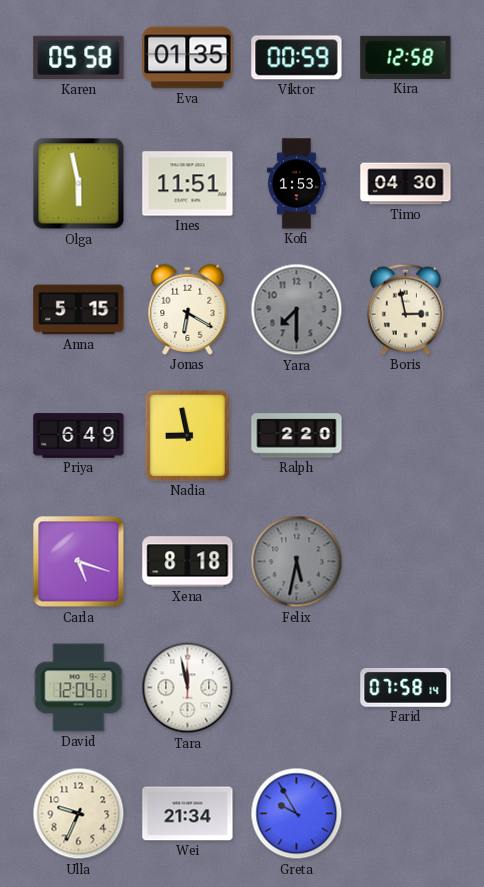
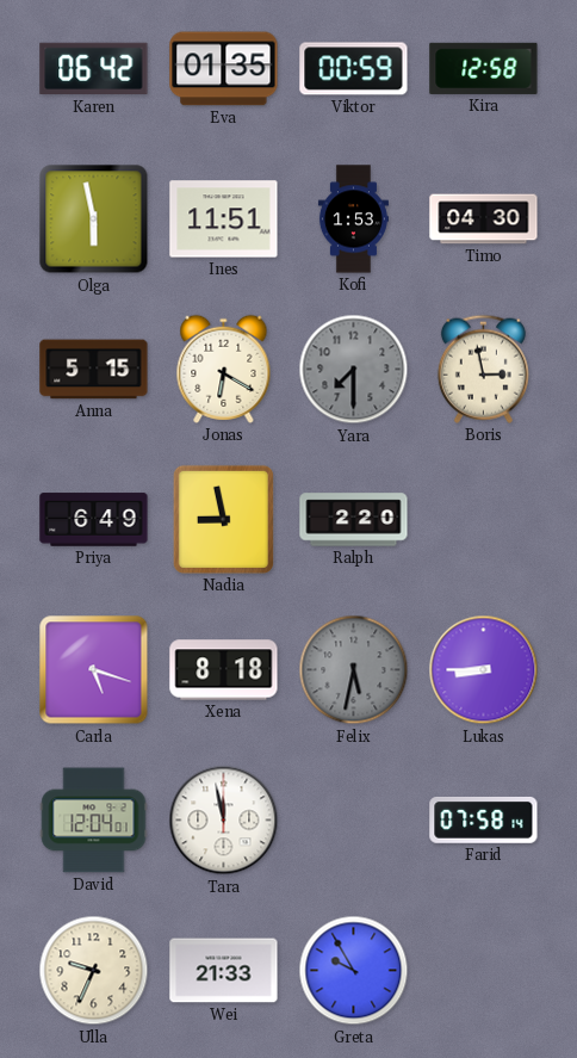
Karen: 05:58 -> 06:42 (94, 69)
Lukas: none -> 8:45 (484, 670)
Wei: 21:34 -> 21:33 (224, 971)
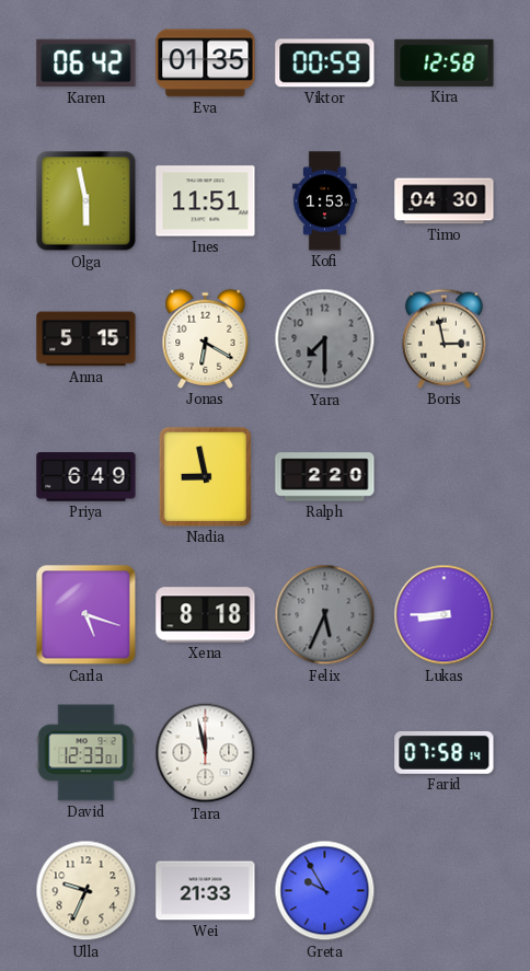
Felix: 5:32 -> 5:34 (325, 615)
David: 12:04 -> 12:33 (87, 753)
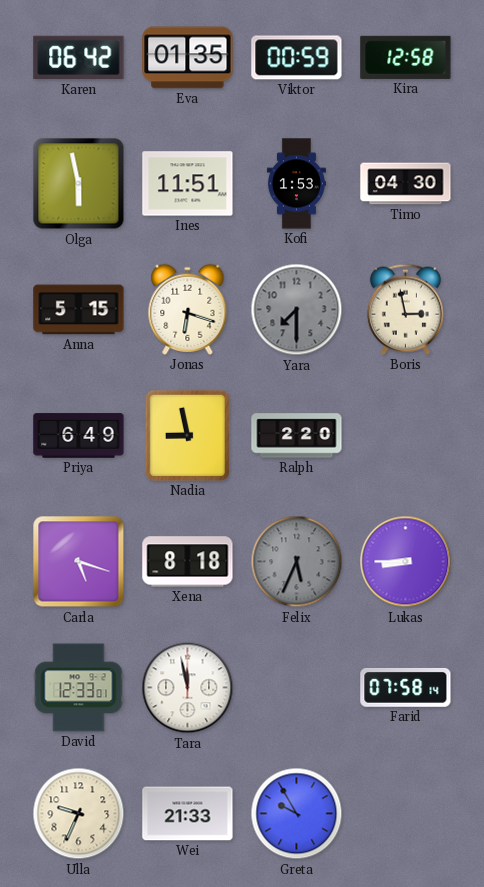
Jonas: 6:20 -> 6:18 (188, 309)
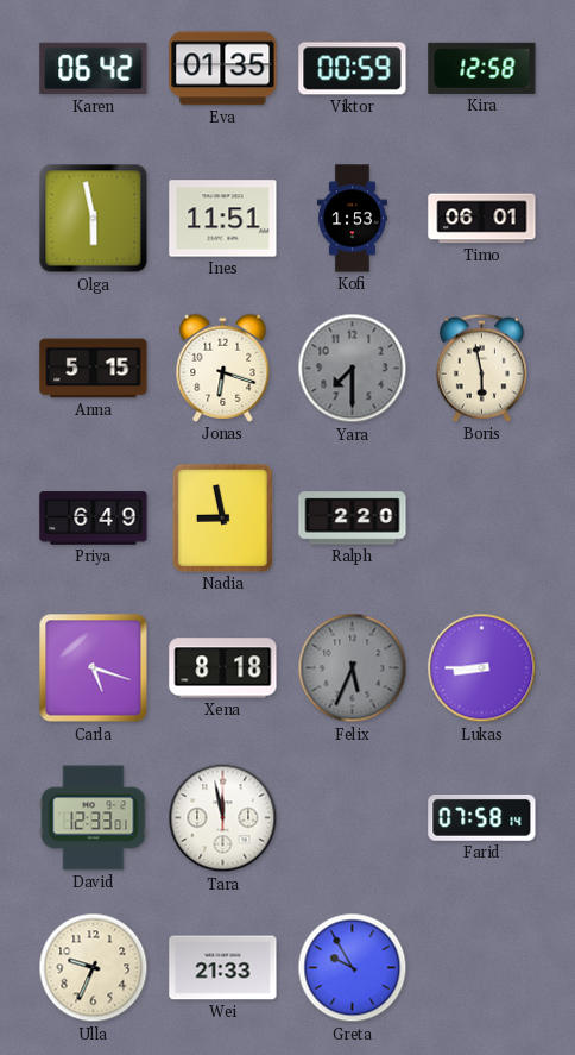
Timo: 04:30 -> 06:01 (482, 219)
Boris: 2:58 -> 5:58 (481, 368)
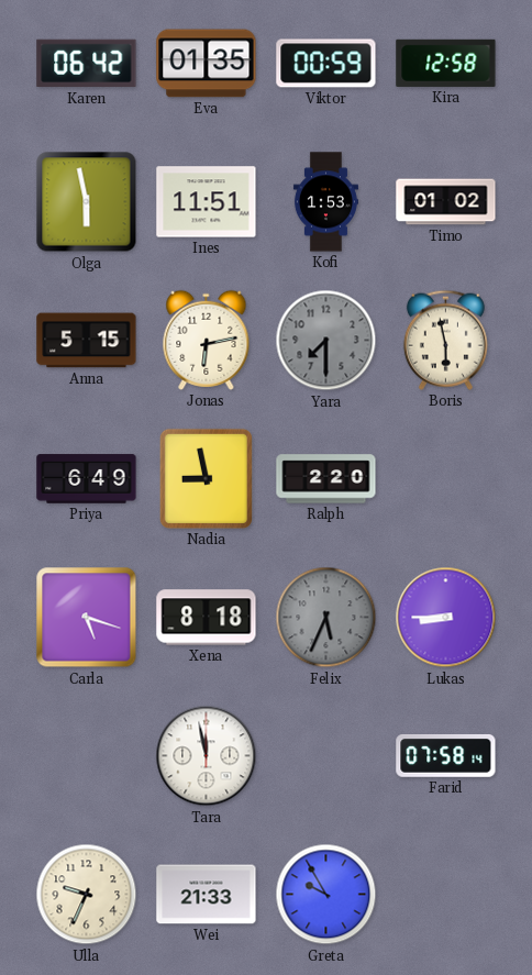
Timo: 06:01 -> 01:02 (446, 202)
Jonas: 6:18 -> 6:13 (207, 340)
David: 12:33 -> none (94, 818)
